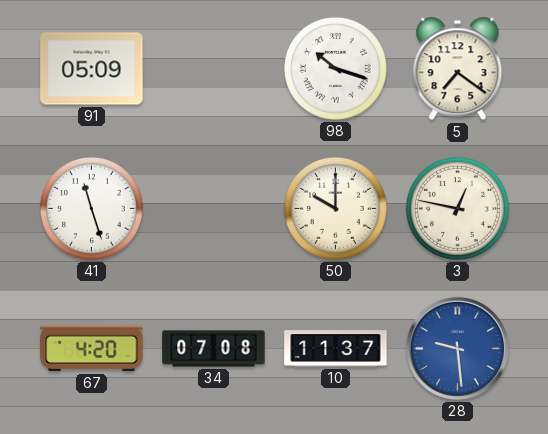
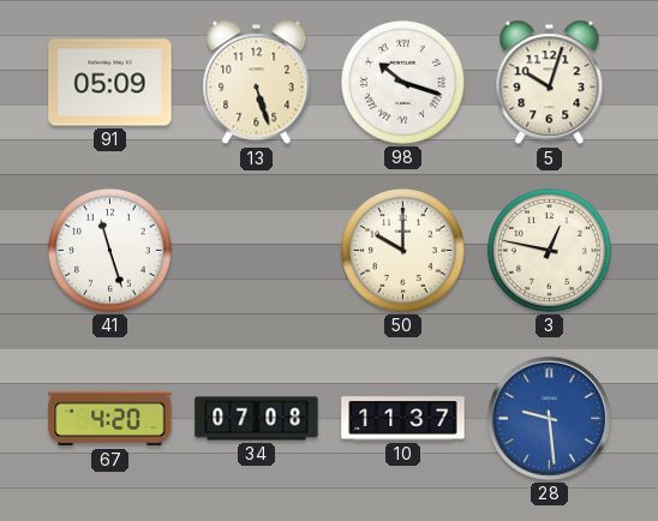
13: none -> 5:27 (257, 83)
5: 7:21 -> 10:03 (550, 83)
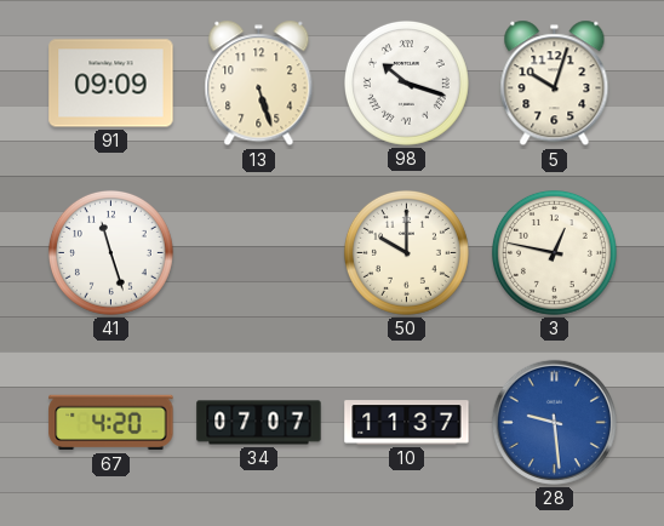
91: 05:09 -> 09:09 (111, 84)
34: 07:08 -> 07:07 (259, 423)
